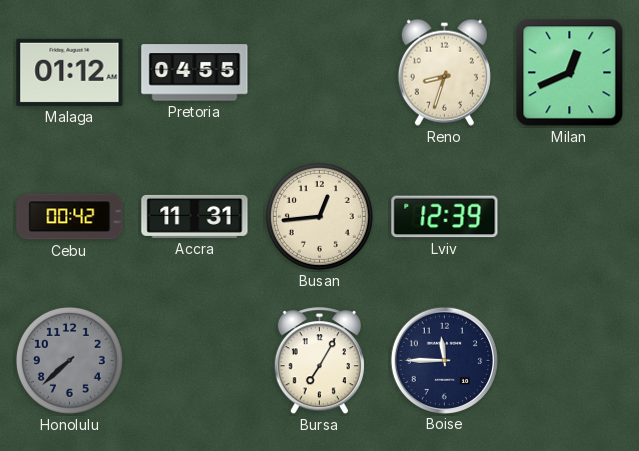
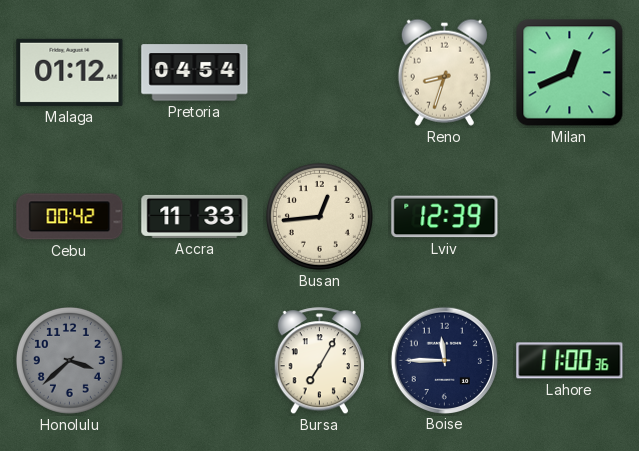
Pretoria: 04:55 -> 04:54 (195, 73)
Accra: 11:31 -> 11:33 (195, 216)
Honolulu: 7:38 -> 3:38 (69, 360)
Lahore: none -> 11:00 (570, 361)
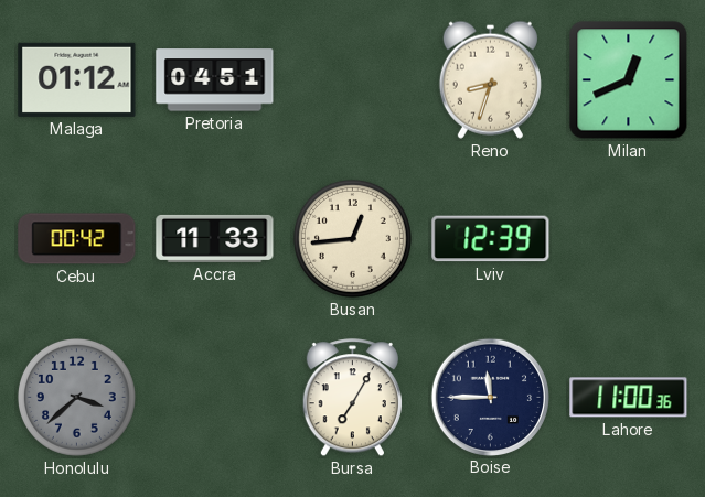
Pretoria: 04:54 -> 04:51 (215, 80)
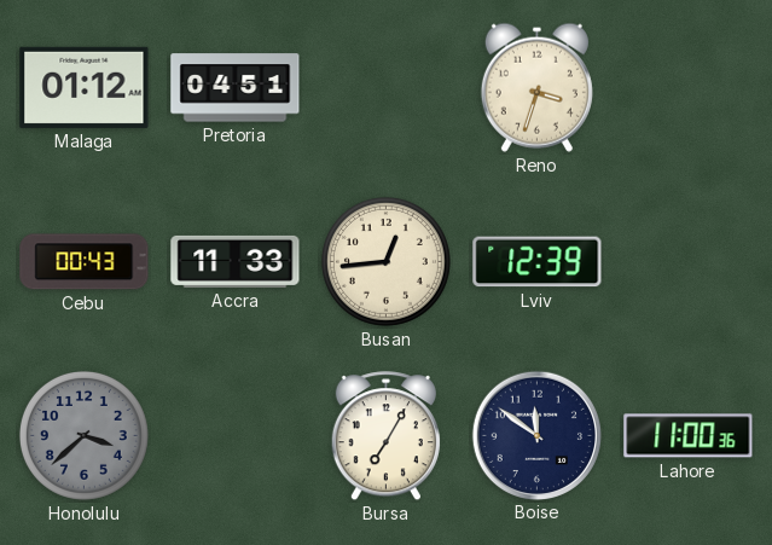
Reno: 8:33 -> 3:33 (536, 87)
Milan: 12:41 -> none (629, 80)
Cebu: 00:42 -> 00:43 (85, 262)
Boise: 11:45 -> 11:51 (536, 435)
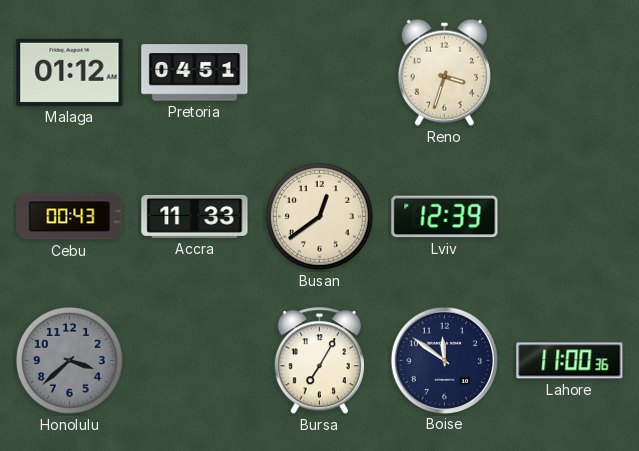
Busan: 12:44 -> 12:39 (319, 216)
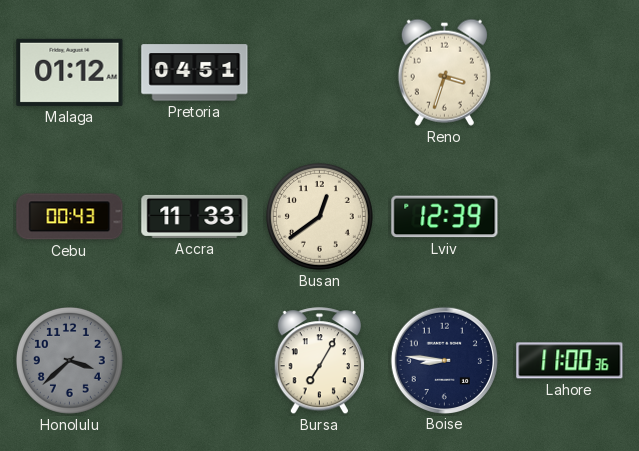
Boise: 11:51 -> 8:46 (444, 360)
